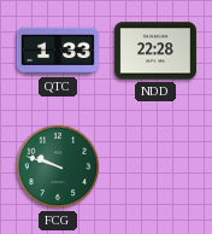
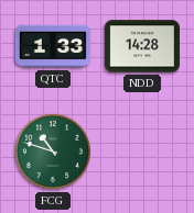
NDD: 22:28 -> 14:28 (142, 46)
FCG: 9:48 -> 10:48 (53, 152)
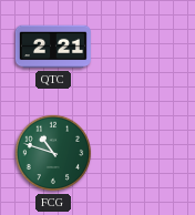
QTC: 1:33 -> 2:21 (53, 47)
NDD: 14:28 -> none (142, 46)
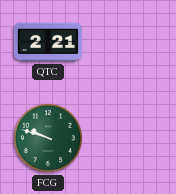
FCG: 10:48 -> 9:48 (48, 138)
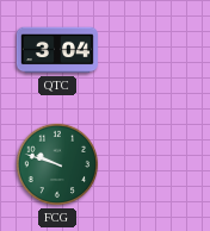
QTC: 2:21 -> 3:04 (57, 50)
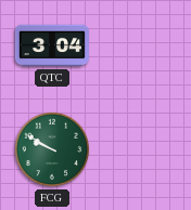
FCG: 9:48 -> 9:50 (52, 149)
